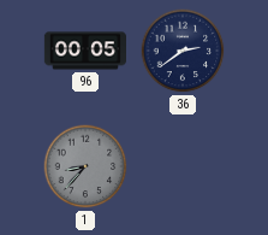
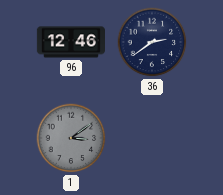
96: 00:05 -> 12:46 (70, 42)
1: 8:37 -> 3:09 (71, 138)
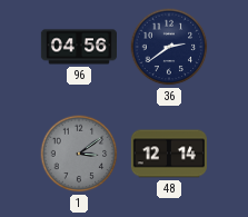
96: 12:46 -> 04:56 (78, 47)
48: none -> 12:14 (169, 154)
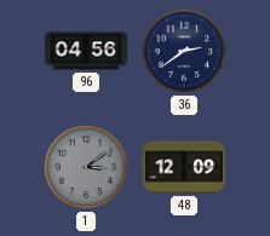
48: 12:14 -> 12:09 (184, 167)
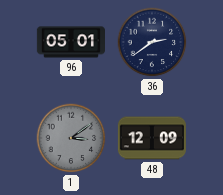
96: 04:56 -> 05:01 (70, 42)
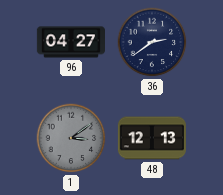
96: 05:01 -> 04:27 (70, 42)
48: 12:09 -> 12:13 (152, 138)
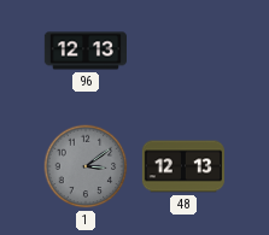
96: 04:27 -> 12:13 (84, 51)
36: 2:39 -> none (152, 42)
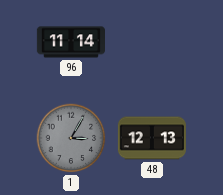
96: 12:13 -> 11:14 (70, 42)
1: 3:09 -> 3:05 (71, 138)
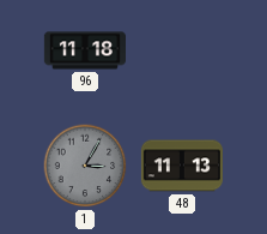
96: 11:14 -> 11:18 (84, 50)
48: 12:13 -> 11:13 (182, 166)
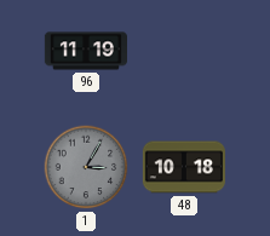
96: 11:18 -> 11:19 (85, 51)
48: 11:13 -> 10:18 (184, 167)
